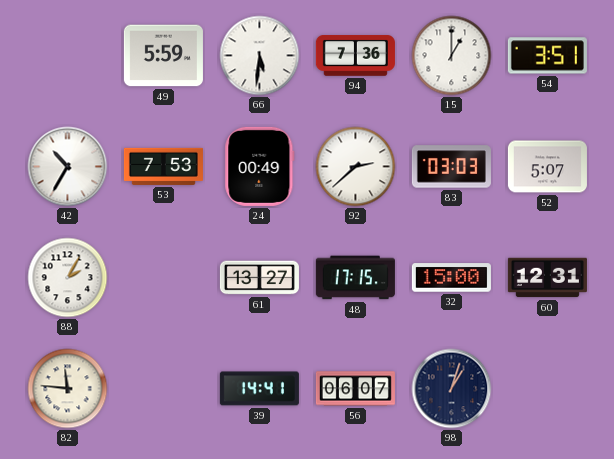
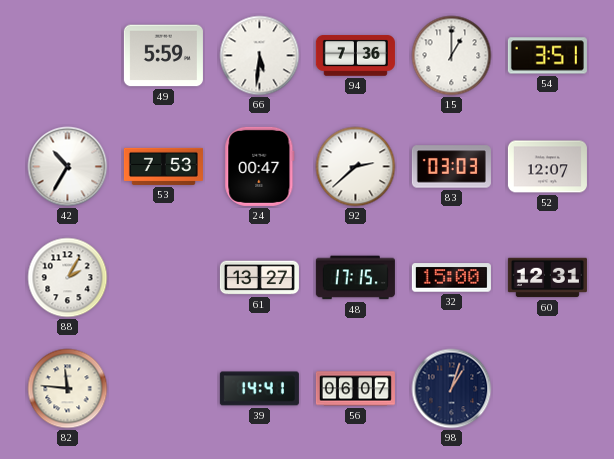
24: 00:49 -> 00:47 (260, 166)
52: 5:07 -> 12:07 (547, 167)
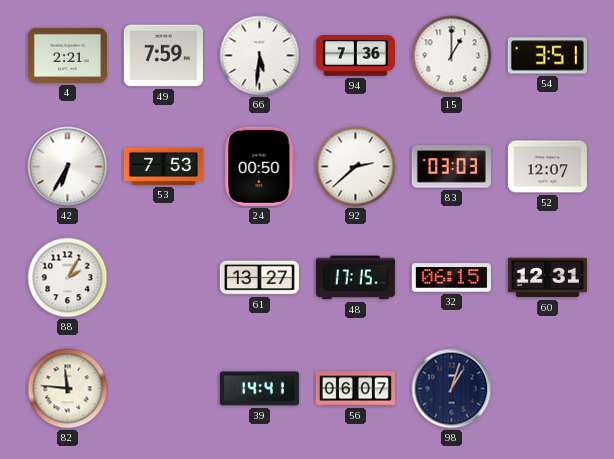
4: none -> 2:21 (67, 55)
49: 5:59 -> 7:59 (163, 56)
42: 10:35 -> 6:35 (68, 167)
24: 00:47 -> 00:50 (260, 166)
32: 15:00 -> 06:15 (451, 278)
